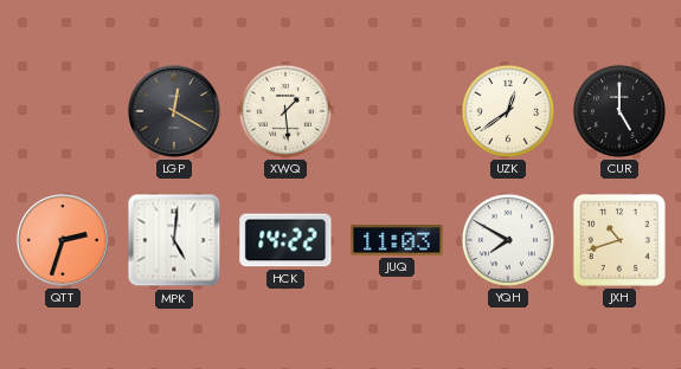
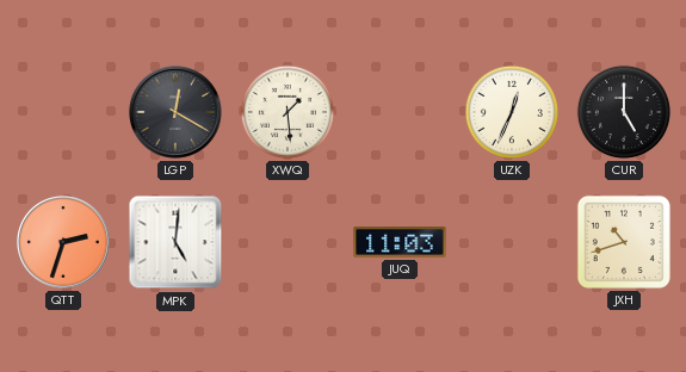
UZK: 12:39 -> 12:34 (512, 112)
HCK: 14:22 -> none (285, 240)
YQH: 7:50 -> none (508, 240)
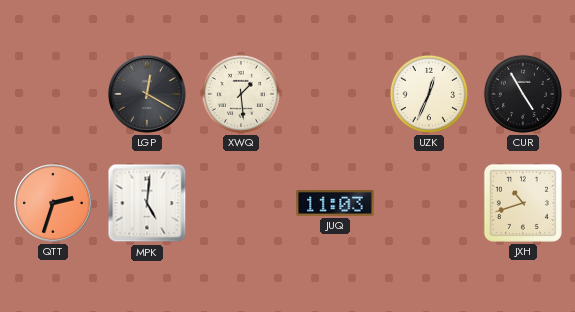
CUR: 5:00 -> 4:55 (523, 94)
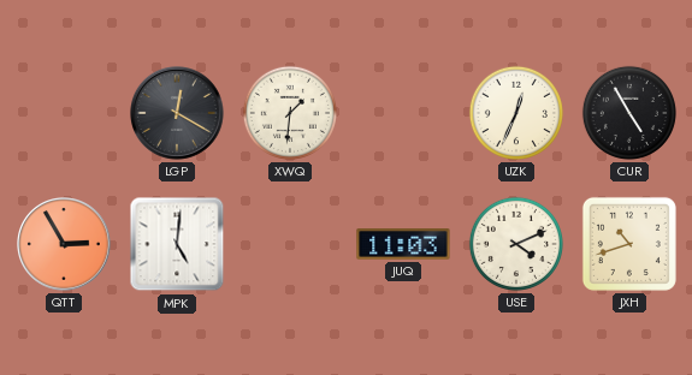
XWQ: 1:29 -> 1:31 (290, 113)
QTT: 2:33 -> 2:55 (65, 245)
USE: none -> 4:11 (516, 244)
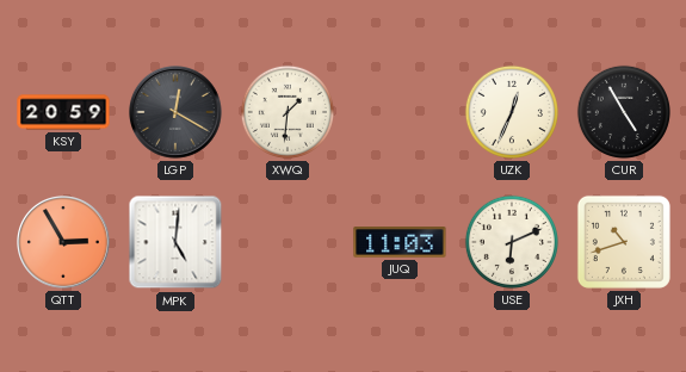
KSY: none -> 20:59 (63, 112)
USE: 4:11 -> 6:11 (512, 242)
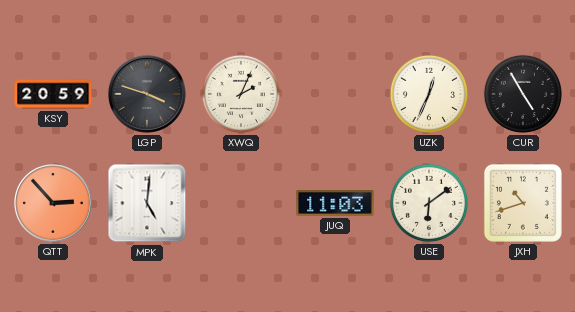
LGP: 12:20 -> 3:48 (148, 95)
XWQ: 1:31 -> 2:04 (241, 94)
QTT: 2:55 -> 2:53 (54, 204)
USE: 6:11 -> 6:09 (429, 203)
